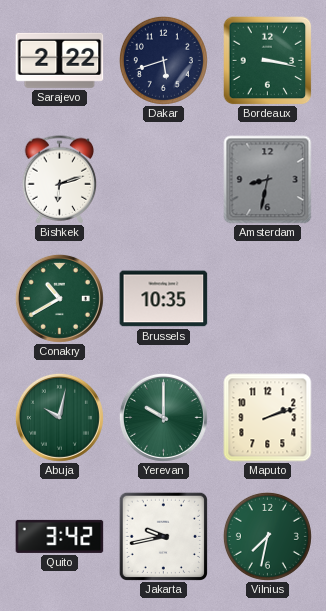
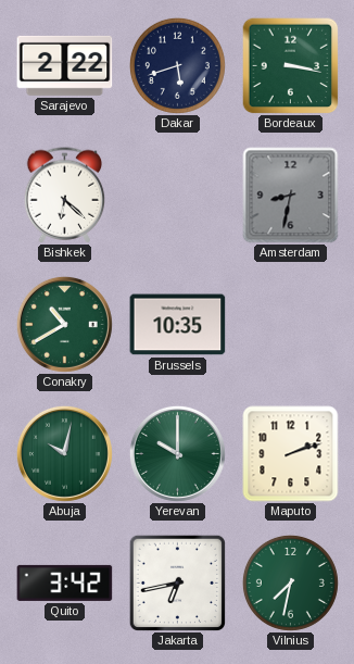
Bishkek: 6:12 -> 6:22 (65, 196)
Jakarta: 9:43 -> 6:43 (177, 582)
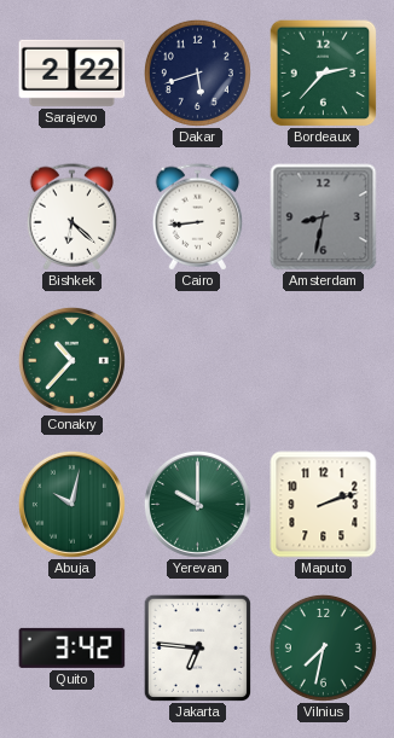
Bordeaux: 3:17 -> 2:37 (323, 72)
Cairo: none -> 8:44 (198, 217)
Conakry: 10:40 -> 10:37 (71, 360)
Brussels: 10:35 -> none (178, 325)
Jakarta: 6:43 -> 6:46 (197, 647)
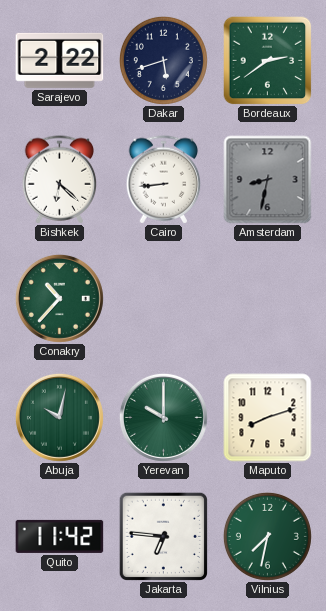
Bordeaux: 2:37 -> 2:39 (267, 60)
Maputo: 2:12 -> 8:12 (268, 418)
Quito: 3:42 -> 11:42 (60, 536)
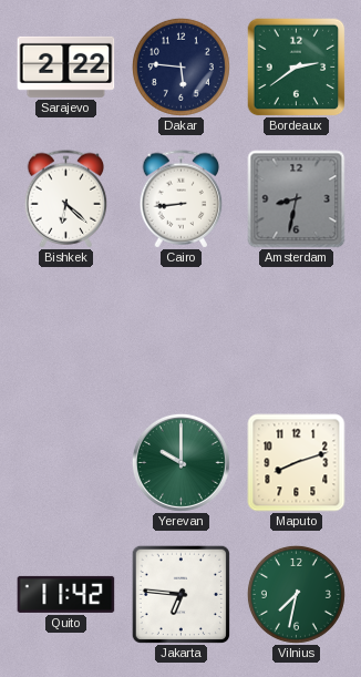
Dakar: 5:42 -> 5:46 (180, 66)
Conakry: 10:37 -> none (59, 298)
Abuja: 10:02 -> none (59, 417)
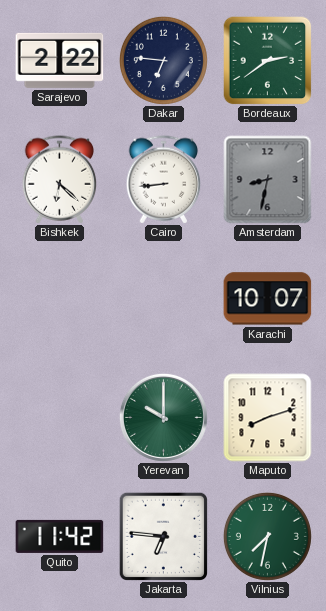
Dakar: 5:46 -> 6:46 (163, 60)
Karachi: none -> 10:07 (268, 299)
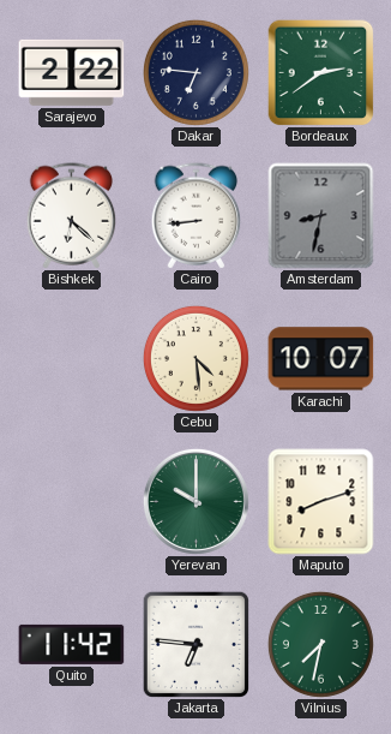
Cebu: none -> 4:29 (195, 358)
